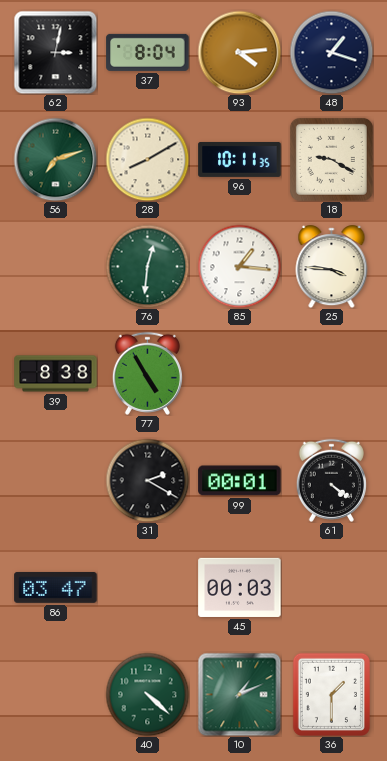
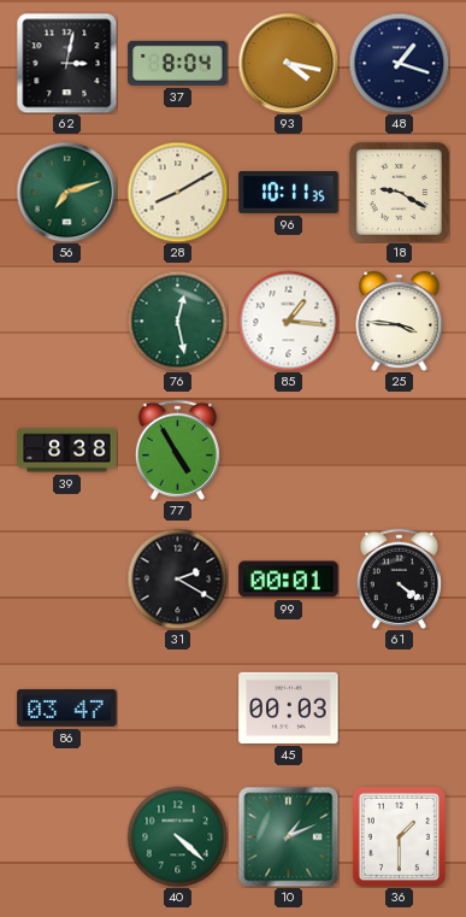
93: 4:14 -> 4:17 (288, 63)
76: 12:31 -> 12:28 (177, 321)
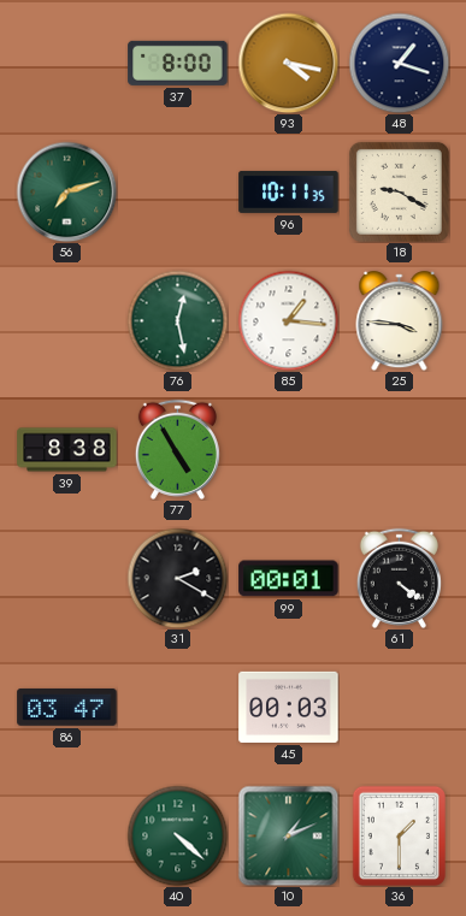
62: 3:02 -> none (66, 63)
37: 8:04 -> 8:00 (178, 63)
28: 8:10 -> none (177, 192)
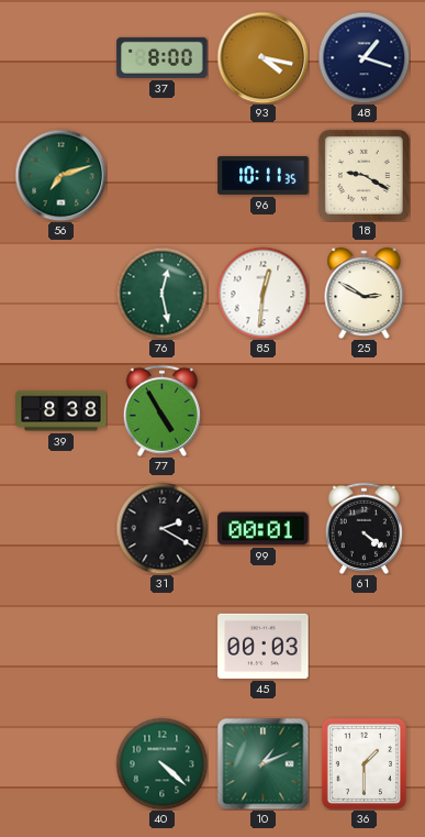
85: 1:16 -> 12:31 (262, 293)
25: 3:46 -> 2:50 (365, 294)
86: 03:47 -> none (67, 707)
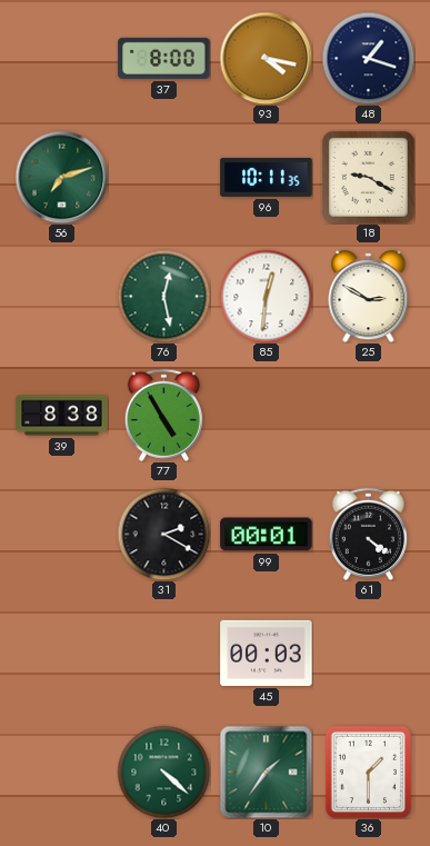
10: 1:11 -> 1:36 (266, 772)
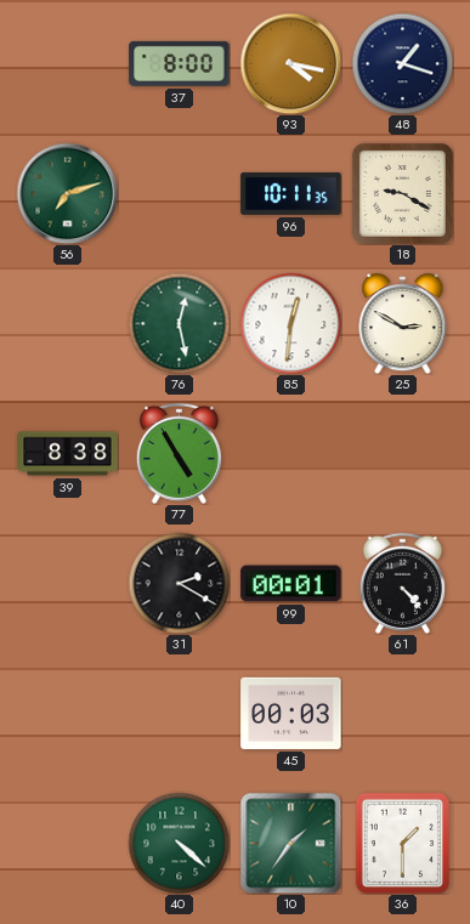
61: 4:21 -> 4:23 (402, 583)
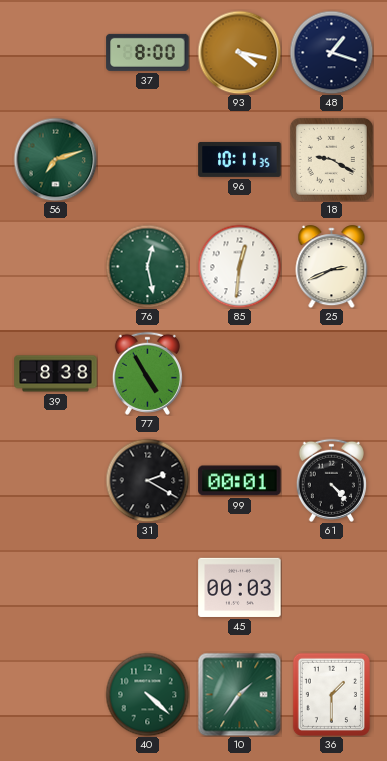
25: 2:50 -> 2:41 (332, 267)
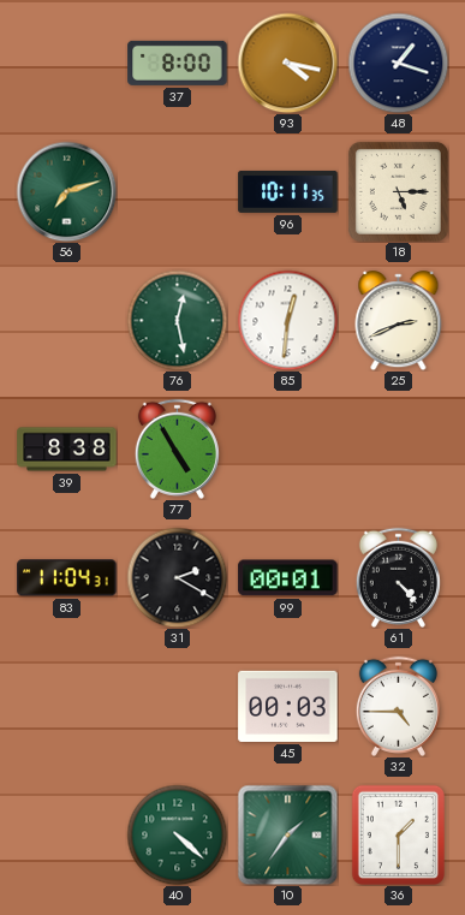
18: 9:20 -> 5:15 (398, 191)
83: none -> 11:04 (67, 578)
32: none -> 4:45 (398, 706)
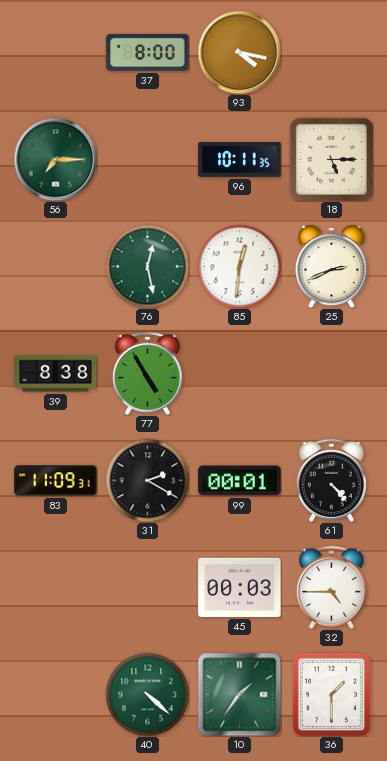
48: 1:18 -> none (398, 63)
56: 7:12 -> 7:15 (55, 159)
83: 11:04 -> 11:09 (56, 481)
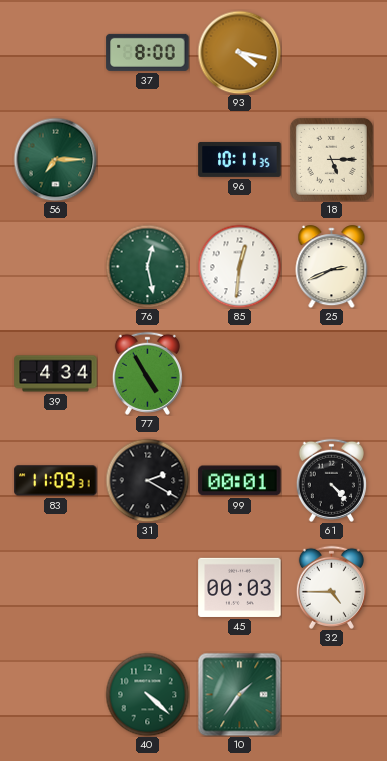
39: 8:38 -> 4:34 (56, 374)
36: 1:30 -> none (331, 694)
